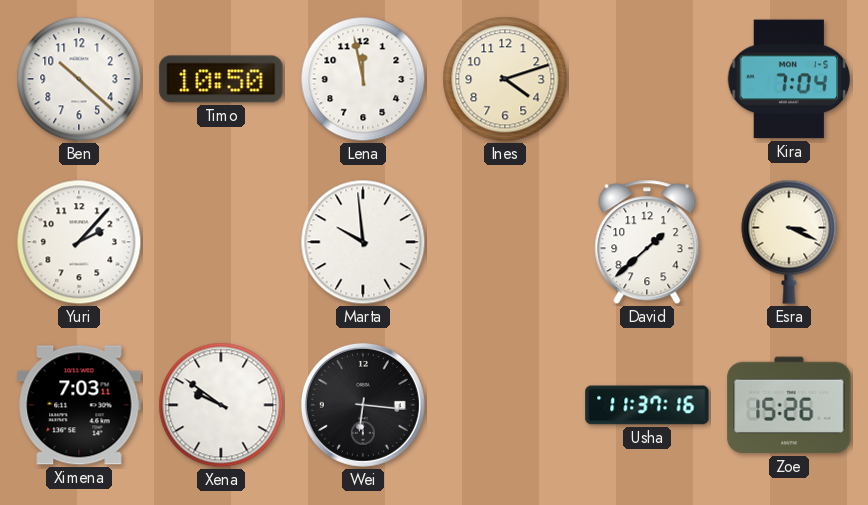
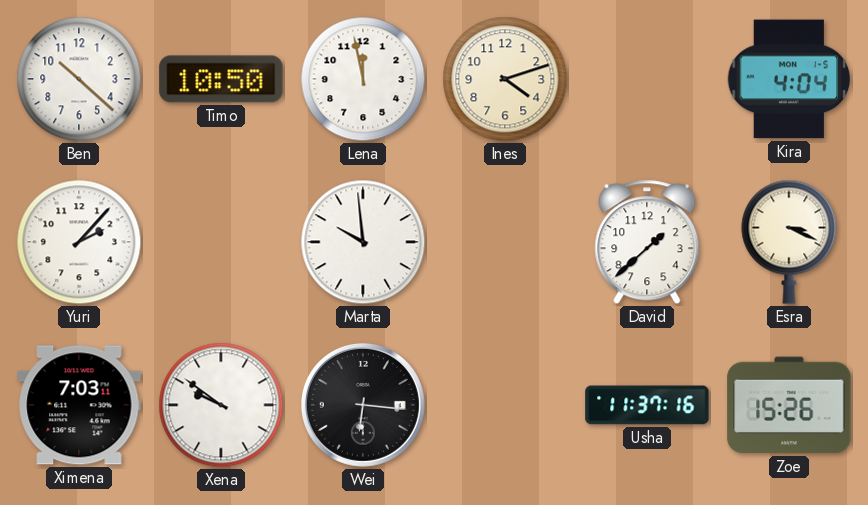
Kira: 7:04 -> 4:04 (789, 79)
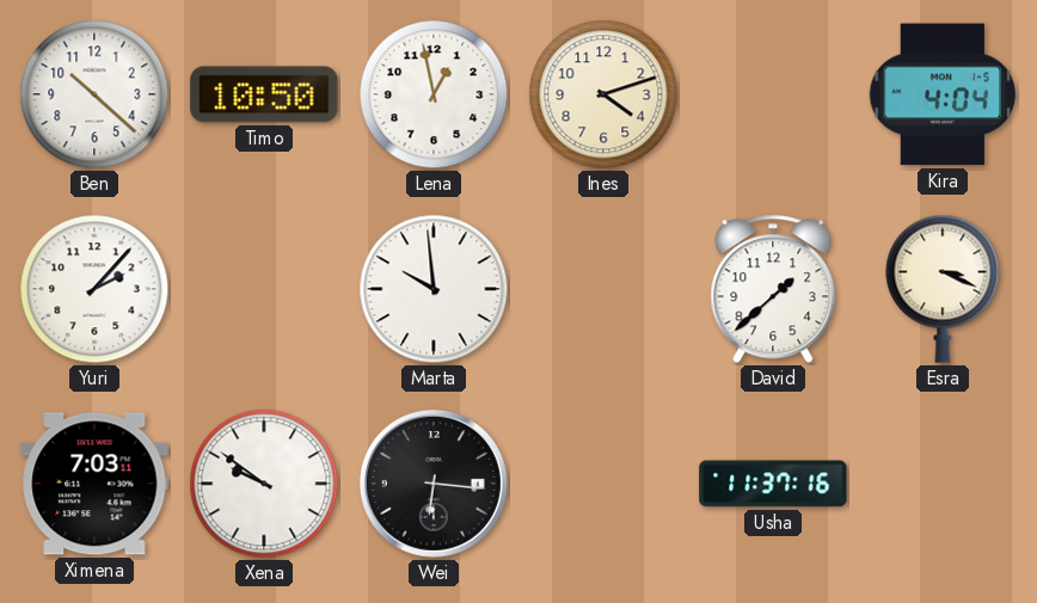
Lena: 11:58 -> 12:58 (434, 94)
Zoe: 15:26 -> none (789, 405)
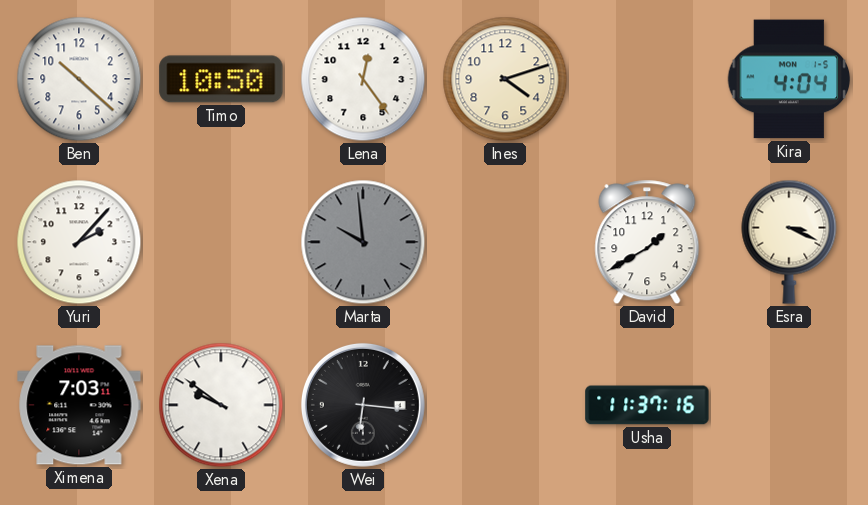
Lena: 12:58 -> 12:24 (363, 79)
Marta dial: white -> grey (363, 242)
David: 1:38 -> 1:40 (647, 242)
